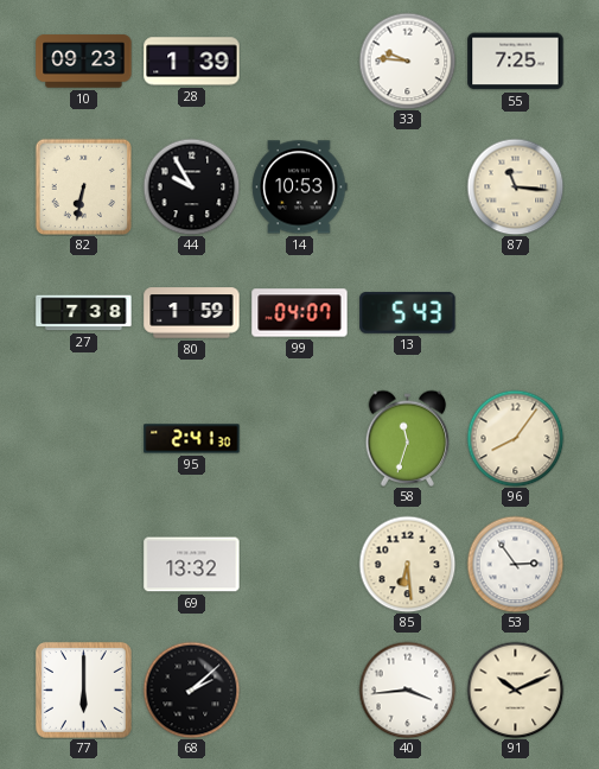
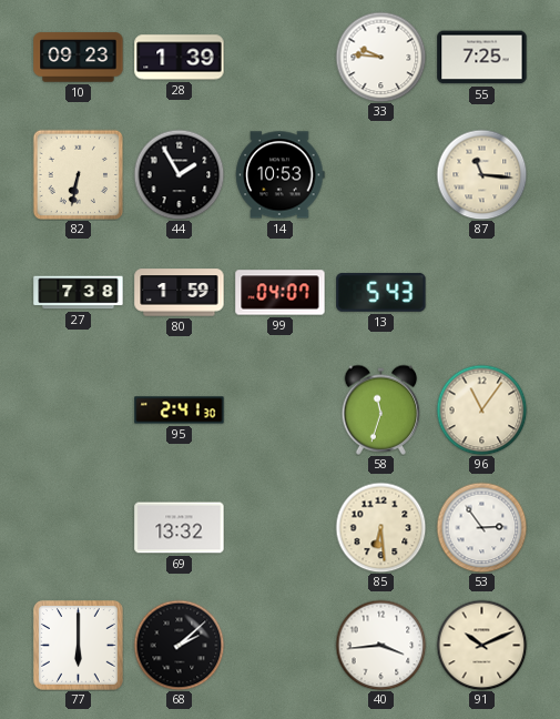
44: 9:55 -> 1:55 (179, 174)
96: 8:06 -> 11:06 (481, 409)
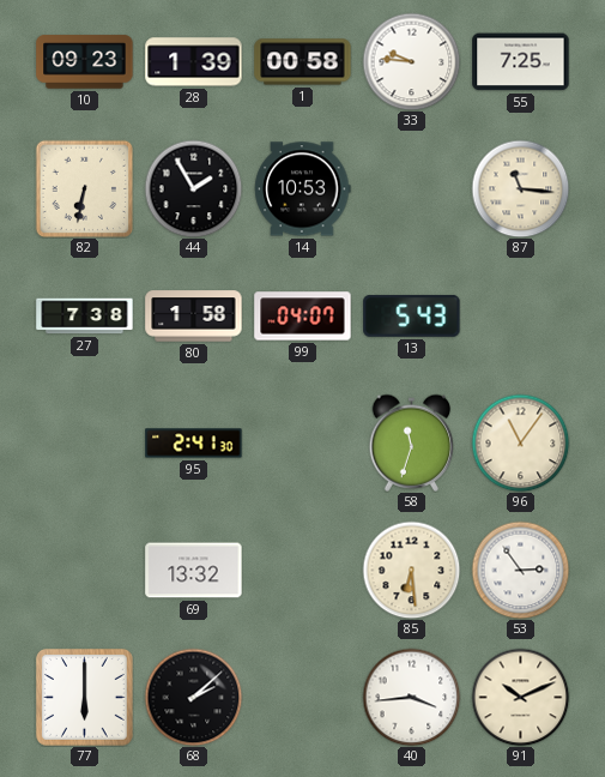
1: none -> 00:58 (303, 62)
80: 1:59 -> 1:58 (194, 317)
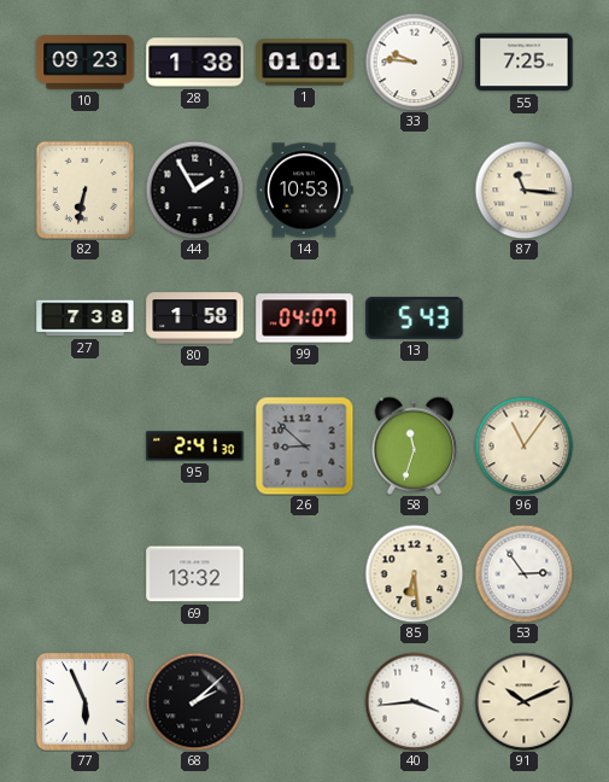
28: 1:39 -> 1:38 (195, 63)
1: 00:58 -> 01:01 (305, 63)
26: none -> 8:52 (304, 445)
77: 6:00 -> 5:56 (86, 702)
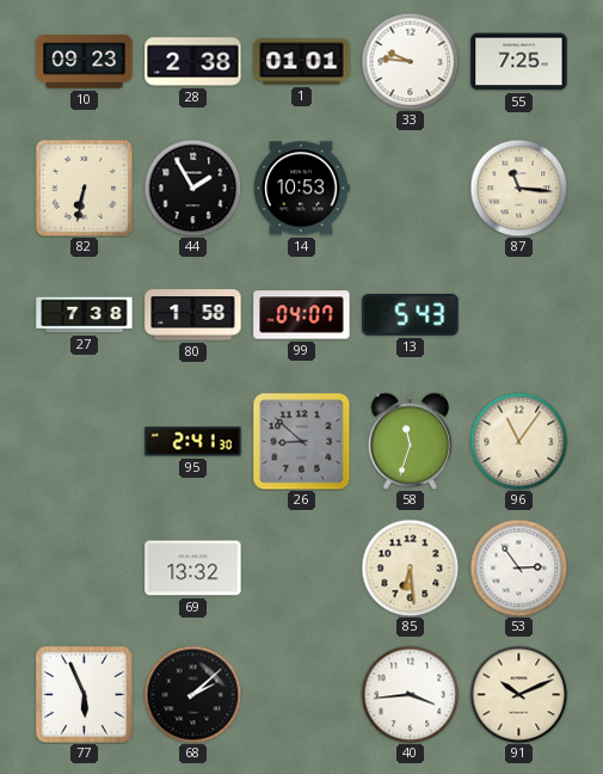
28: 1:38 -> 2:38 (193, 62)
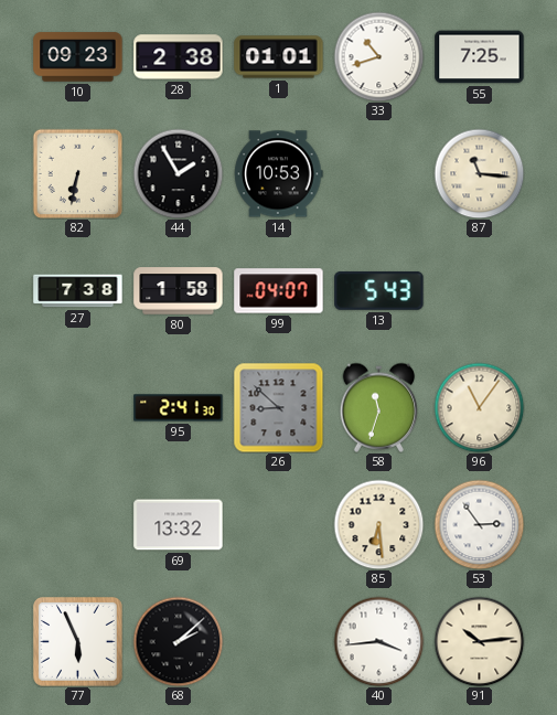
33: 9:46 -> 10:42 (378, 56)
91: 10:11 -> 10:14 (479, 641)
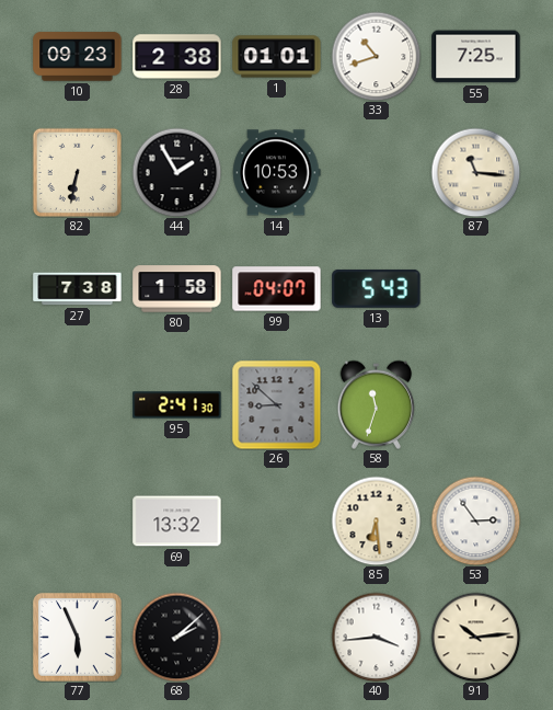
96: 11:06 -> none (479, 407)
